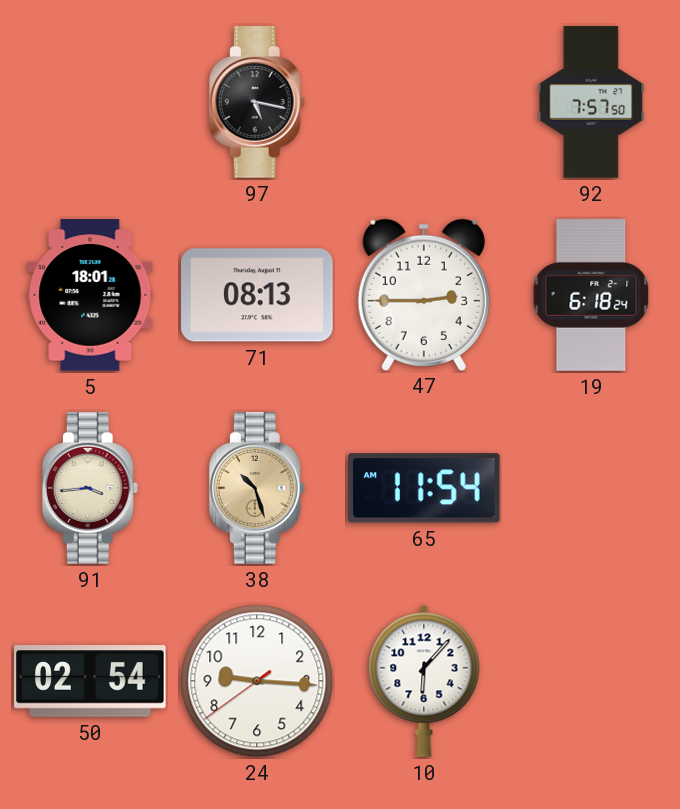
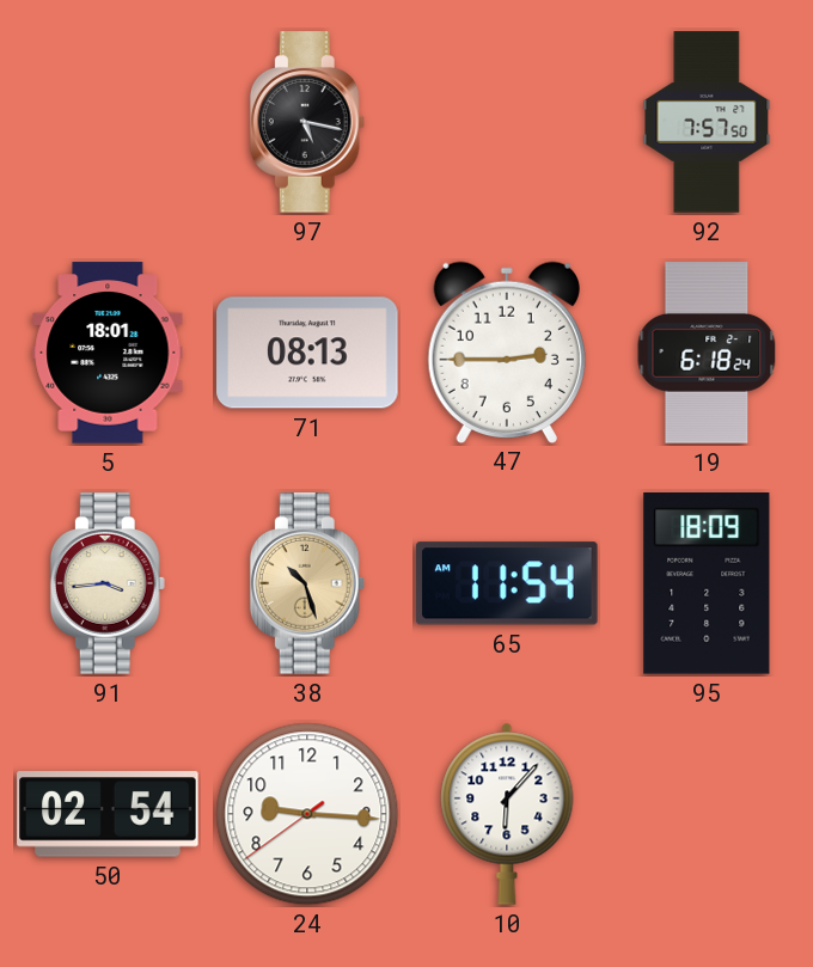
95: none -> 18:09 (707, 585)
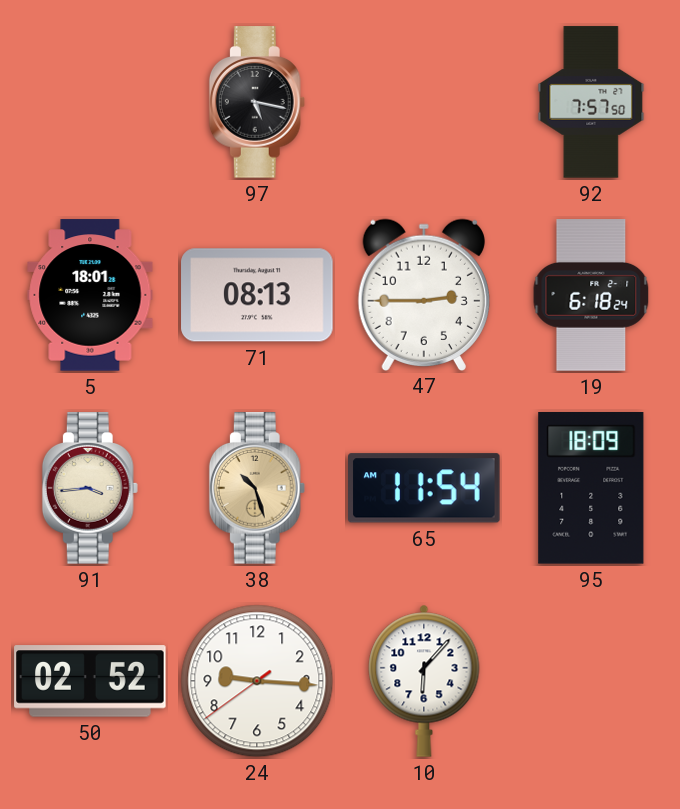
50: 02:54 -> 02:52 (90, 681)
